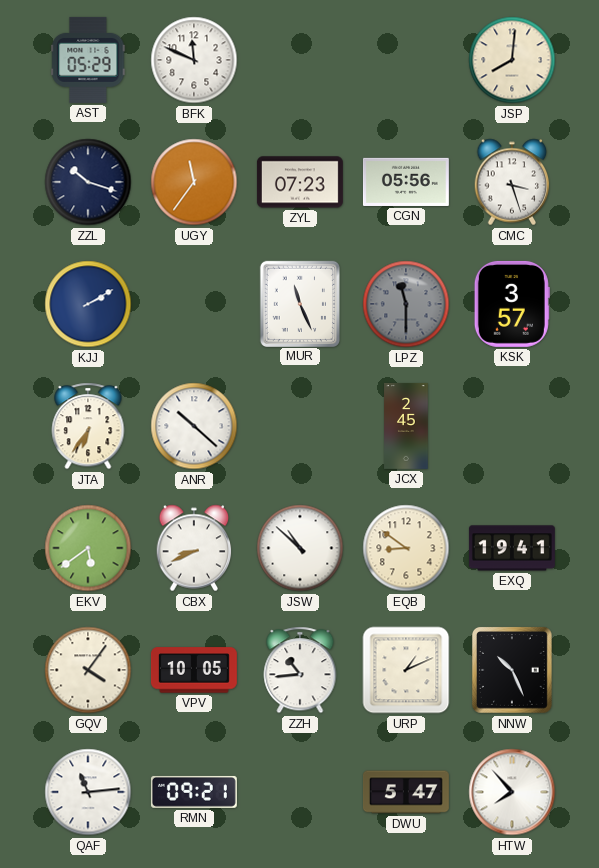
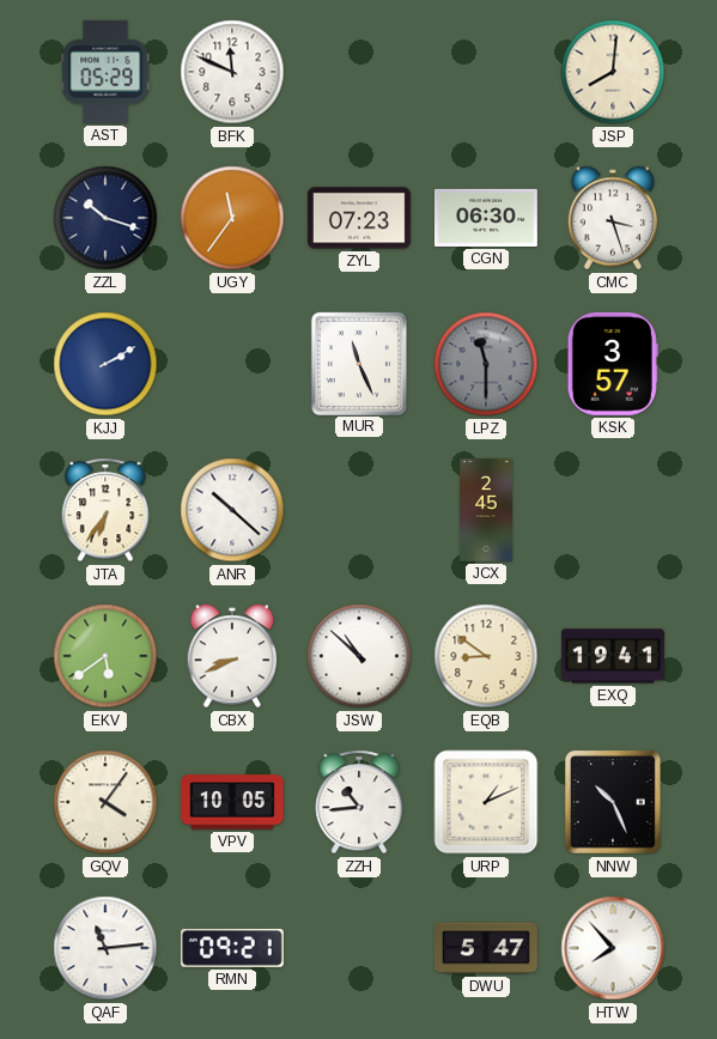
CGN: 05:56 -> 06:30 (486, 218)
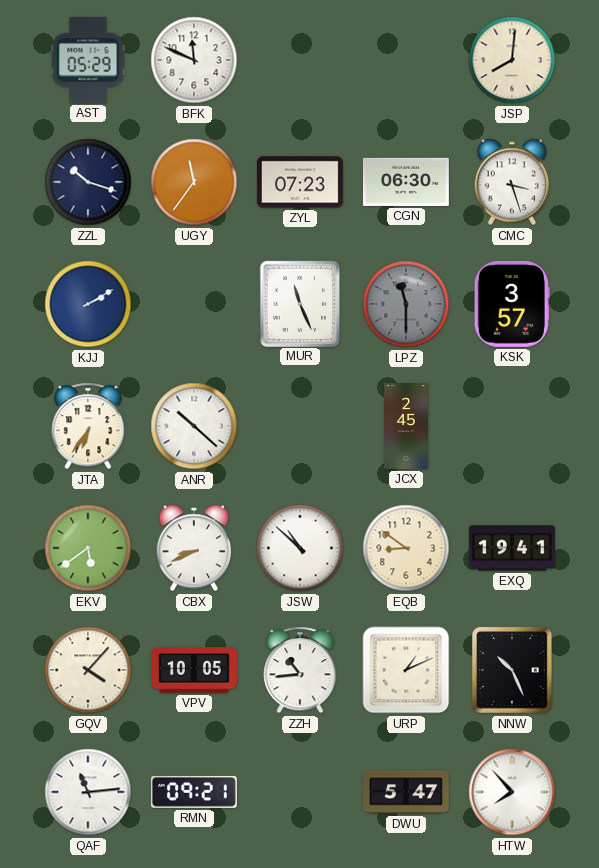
GQV: 4:06 -> 4:07 (88, 670)
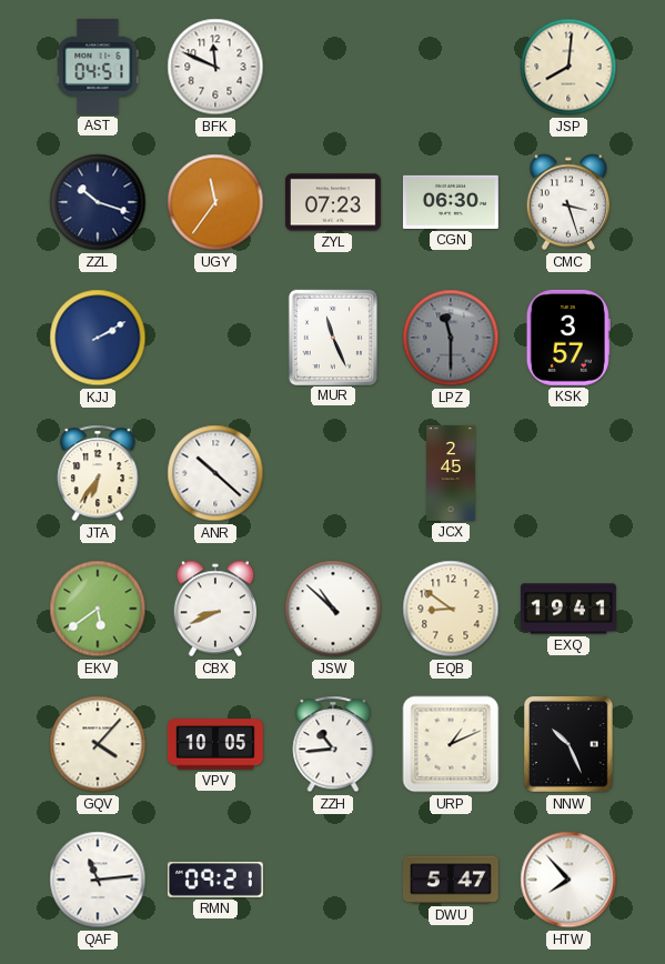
AST: 05:29 -> 04:51 (98, 67)
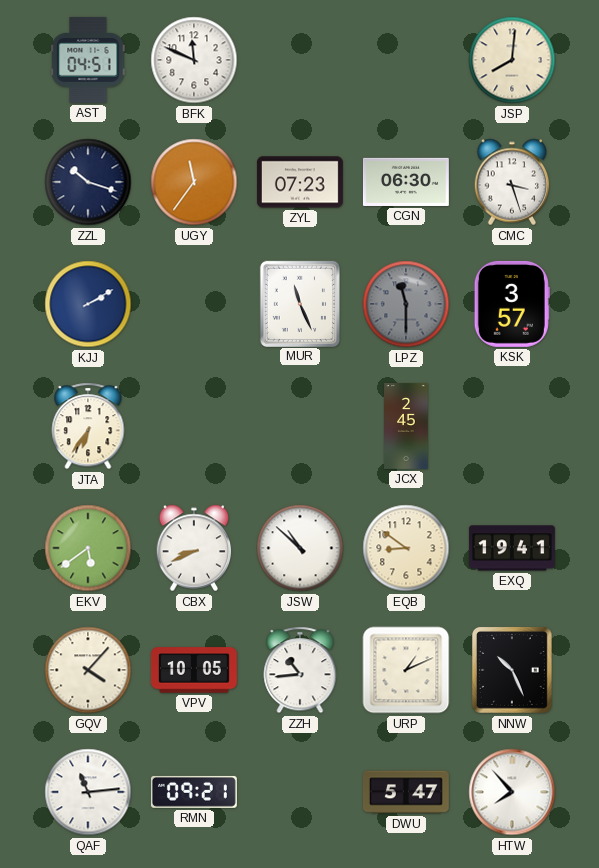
ANR: 10:22 -> none (215, 473)
